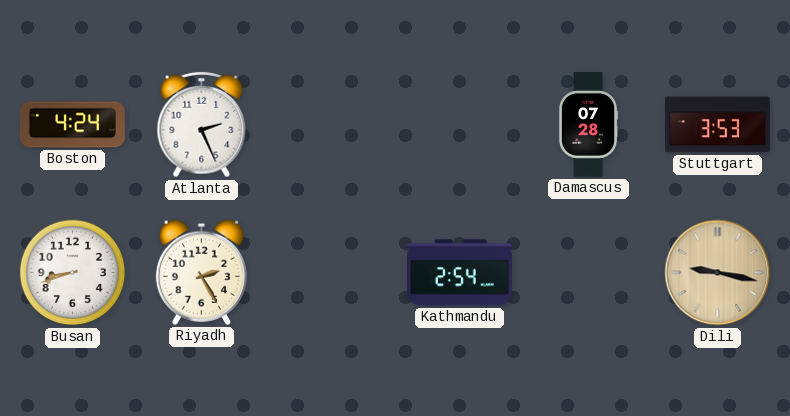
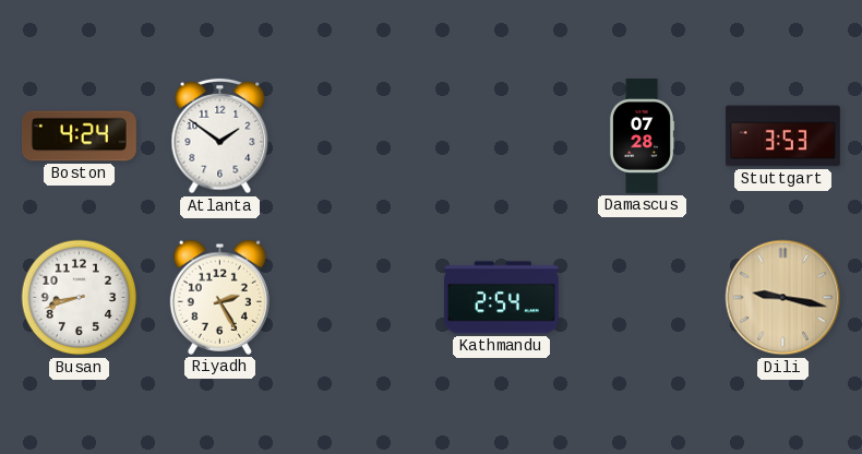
Atlanta: 2:26 -> 1:51 (220, 136)
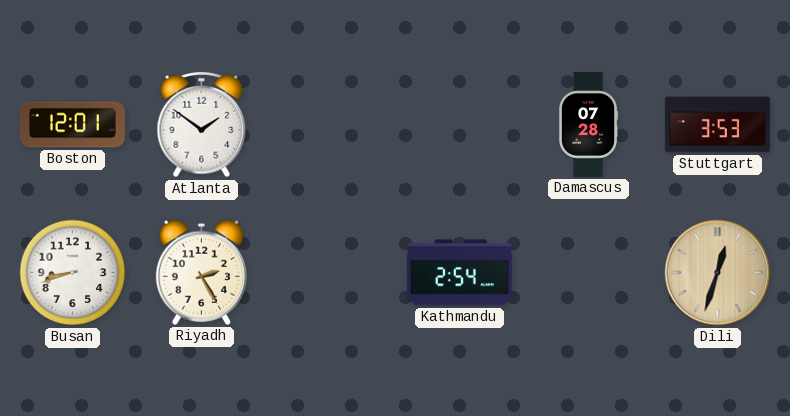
Boston: 4:24 -> 12:01 (72, 125)
Dili: 9:17 -> 12:33 (718, 273)
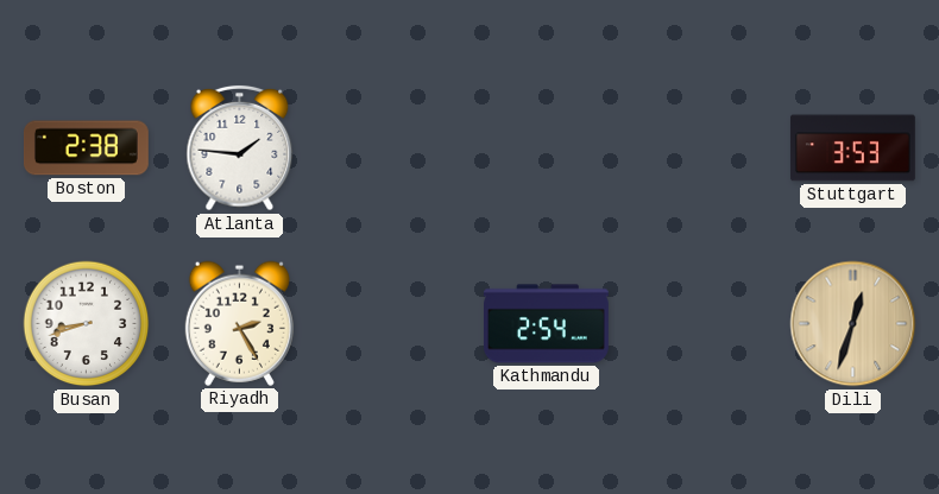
Boston: 12:01 -> 2:38 (86, 148)
Atlanta: 1:51 -> 1:46 (240, 148)
Damascus: 07:28 -> none (588, 125)
